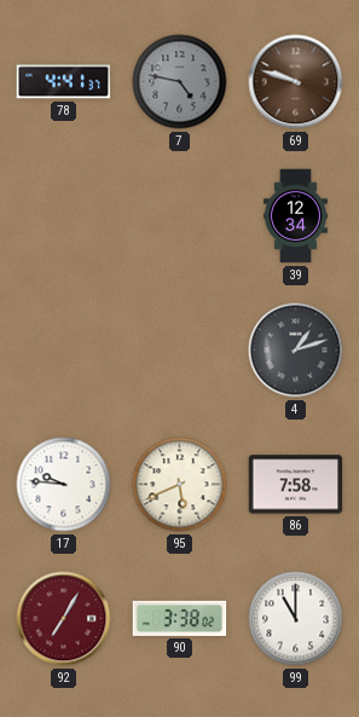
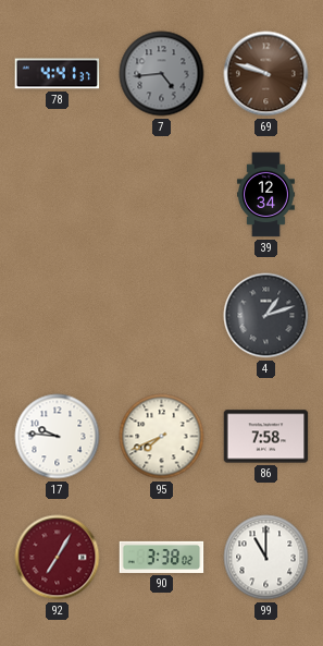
7: 4:47 -> 4:44 (162, 74)
95: 5:41 -> 7:41 (162, 437)
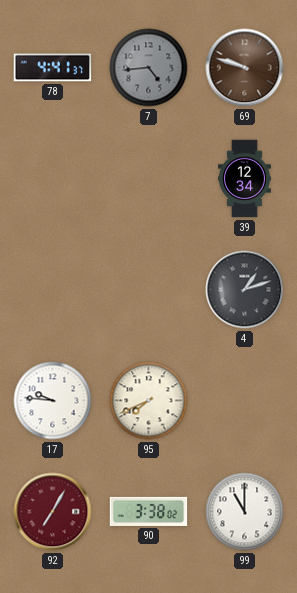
86: 7:58 -> none (266, 437)
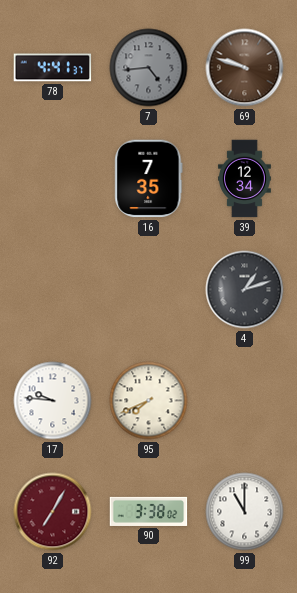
16: none -> 7:35 (149, 179)
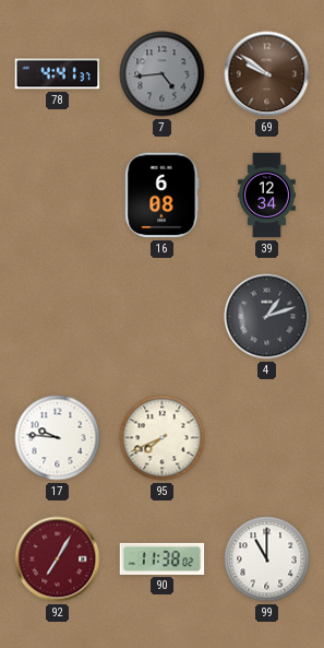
69: 9:48 -> 9:51 (267, 74)
16: 7:35 -> 6:08 (163, 196)
90: 3:38 -> 11:38 (163, 558)
